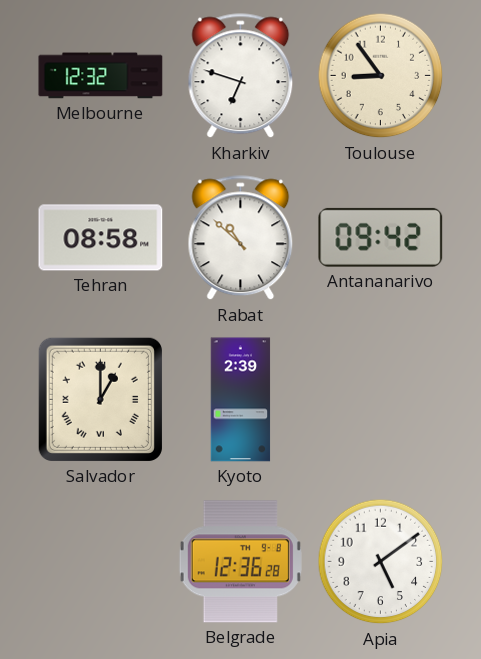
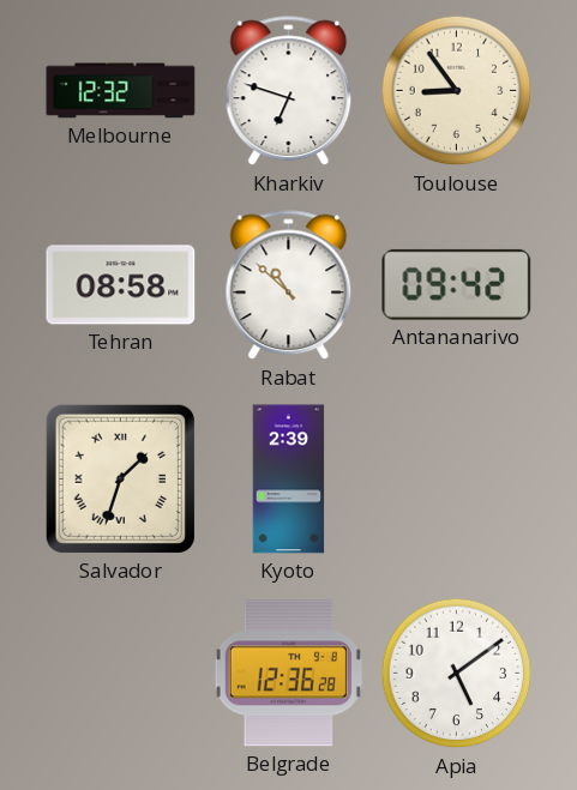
Salvador: 1:00 -> 1:33 (120, 478)
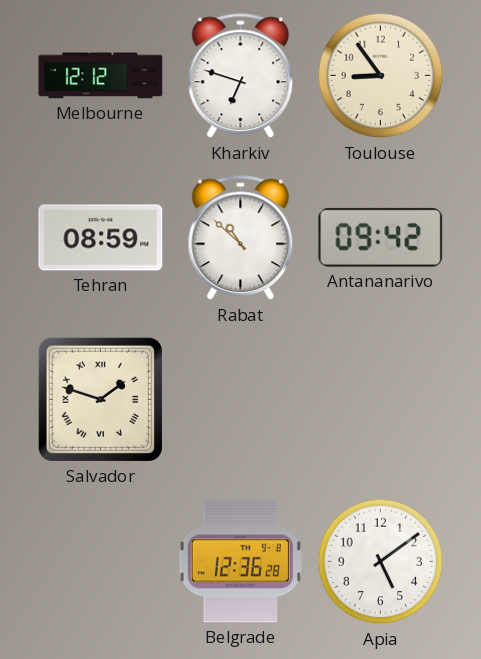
Melbourne: 12:32 -> 12:12 (101, 76)
Tehran: 08:58 -> 08:59 (101, 238)
Salvador: 1:33 -> 1:48 (100, 399)
Kyoto: 2:39 -> none (289, 480)
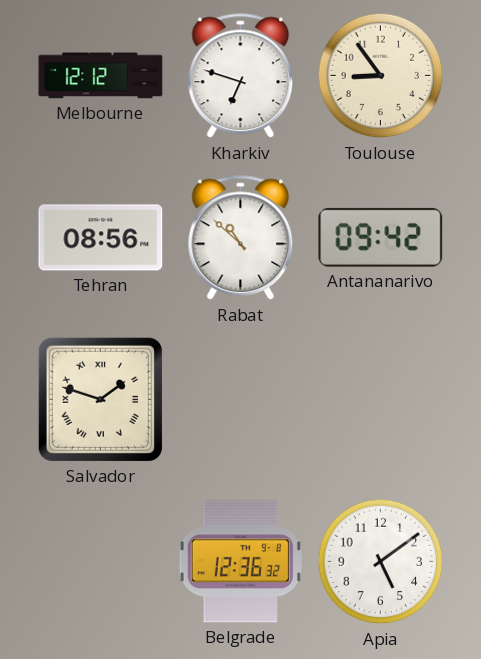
Tehran: 08:59 -> 08:56 (101, 238)
Belgrade: 12:36:28 -> 12:36:32 (240, 562)
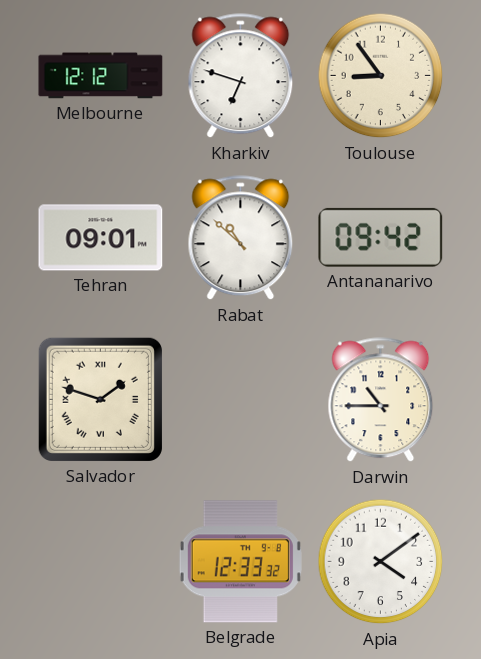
Tehran: 08:56 -> 09:01 (101, 238)
Darwin: none -> 10:45 (381, 400)
Belgrade: 12:36 -> 12:33 (240, 562)
Apia: 5:09 -> 4:09 (381, 562)
